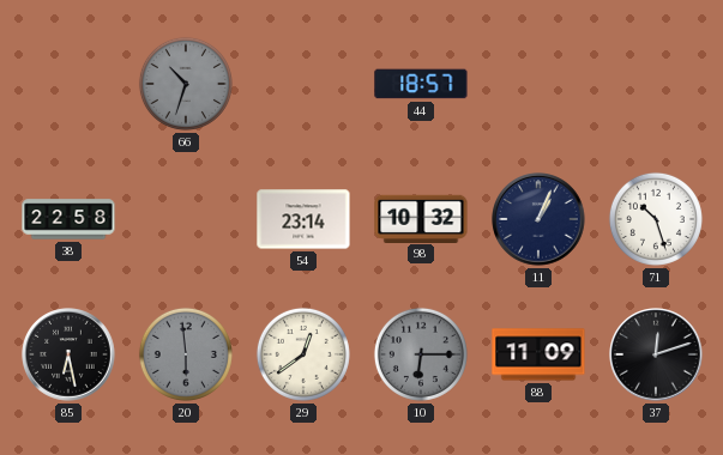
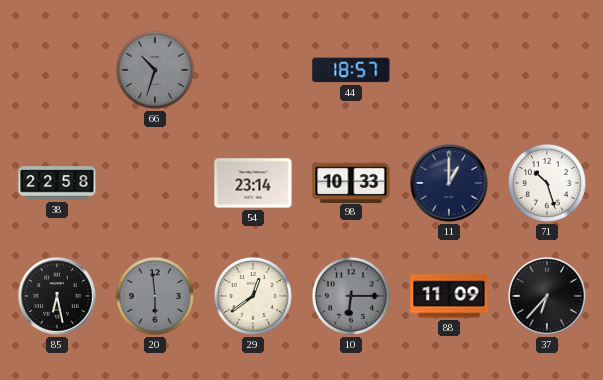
98: 10:32 -> 10:33 (351, 182)
11: 1:04 -> 1:00 (449, 183)
37: 12:12 -> 6:37 (547, 296)
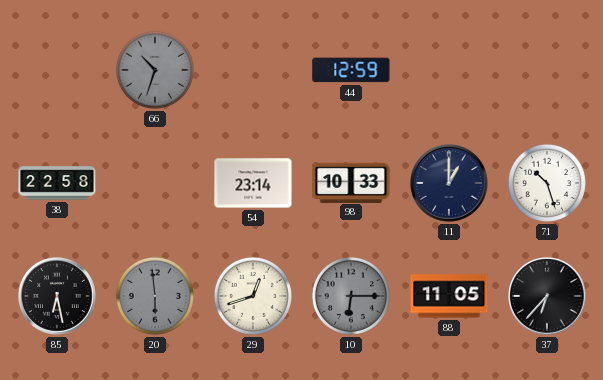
44: 18:57 -> 12:59 (351, 70)
29: 12:39 -> 12:42 (253, 296)
88: 11:09 -> 11:05 (449, 296)
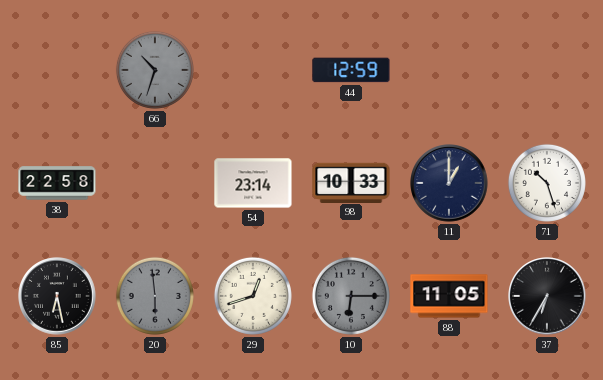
37: 6:37 -> 6:35 (547, 296)
